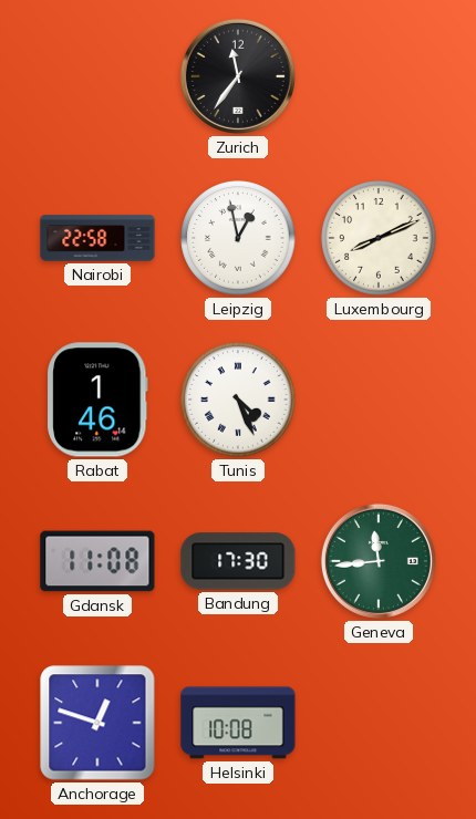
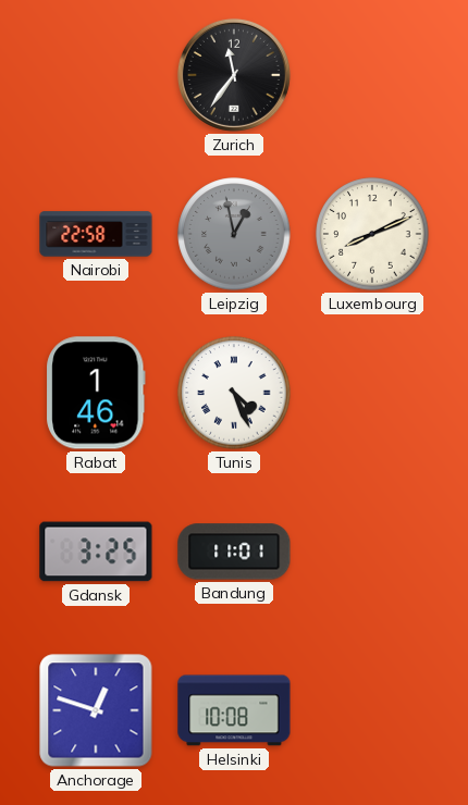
Leipzig dial: white -> grey (234, 234)
Gdansk: 11:08 -> 3:25 (96, 552)
Bandung: 17:30 -> 11:01 (234, 552)
Geneva: 11:44 -> none (379, 561)
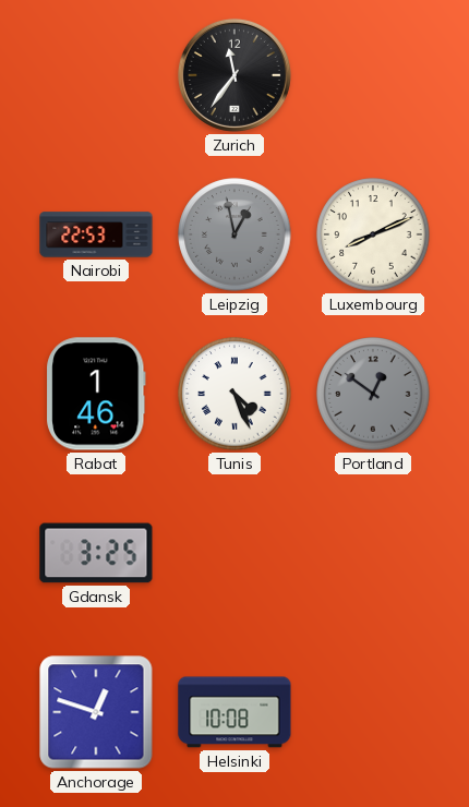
Nairobi: 22:58 -> 22:53 (96, 234)
Portland: none -> 12:51 (373, 394)
Bandung: 11:01 -> none (234, 552)
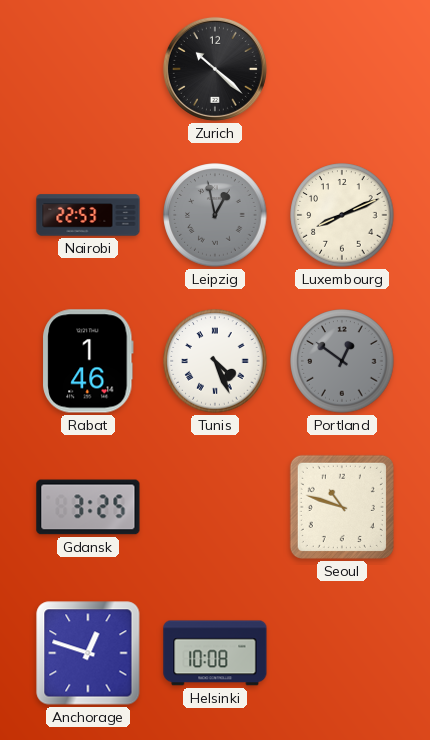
Zurich: 11:36 -> 10:22 (215, 69)
Seoul: none -> 10:48 (342, 507)
